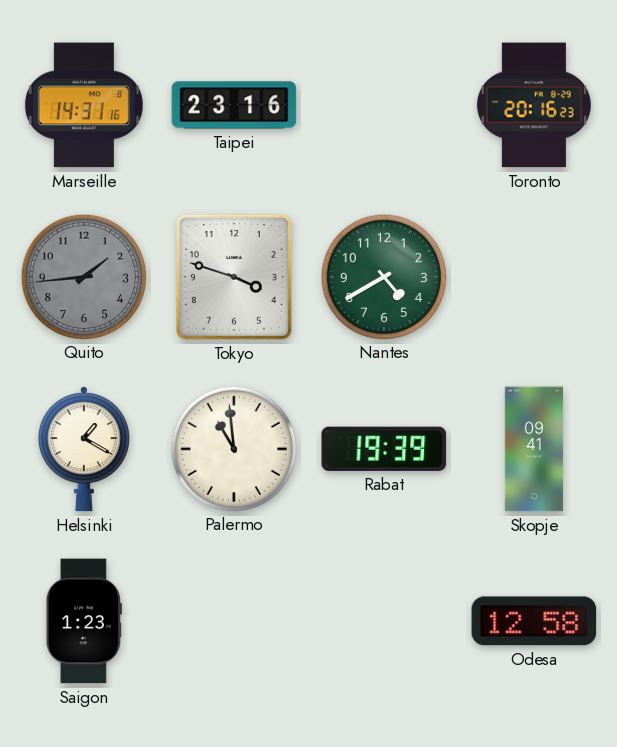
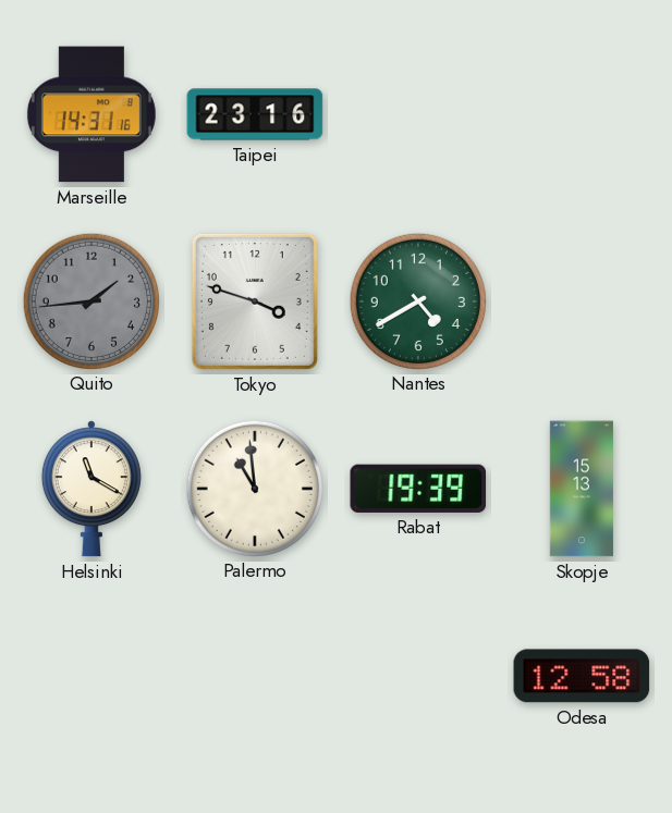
Toronto: 20:16 -> none (534, 105)
Helsinki: 1:20 -> 11:20 (91, 489)
Skopje: 09:41 -> 15:13 (582, 489)
Saigon: 1:23 -> none (84, 621)
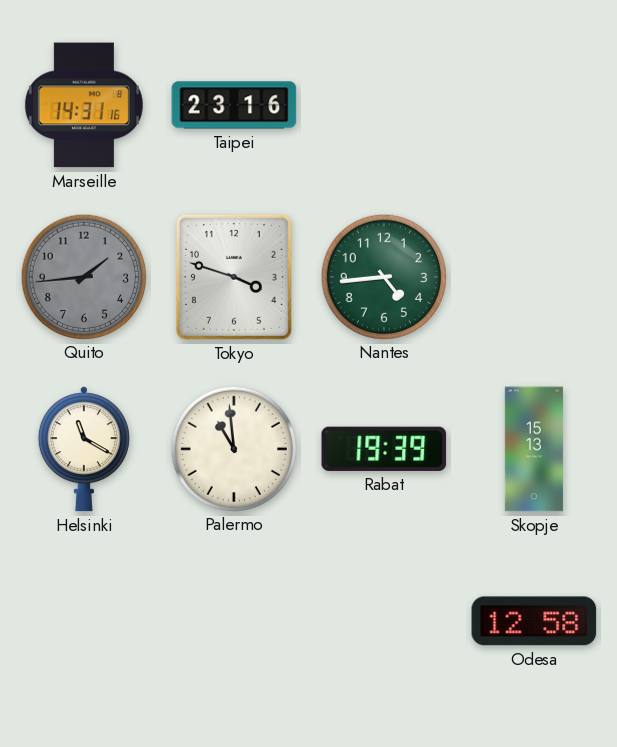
Nantes: 4:40 -> 4:44 (383, 276)
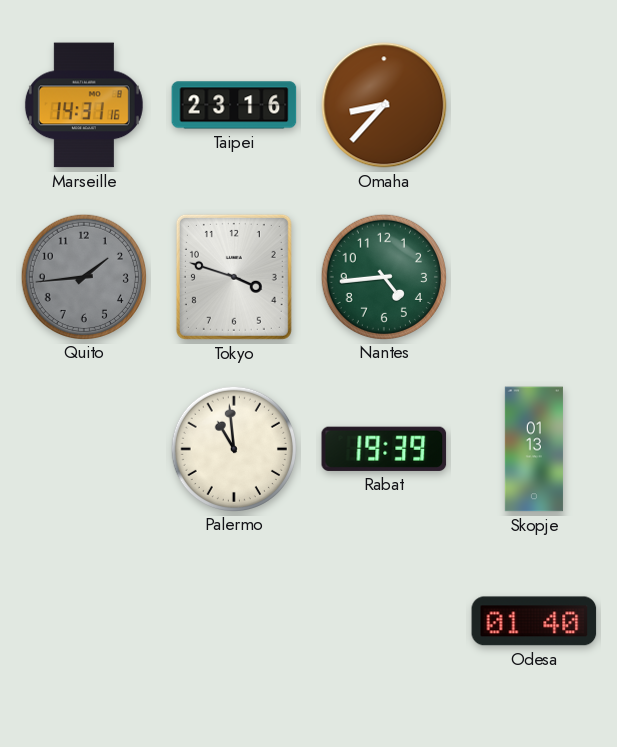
Omaha: none -> 8:37 (384, 105)
Helsinki: 11:20 -> none (84, 449)
Skopje: 15:13 -> 01:13 (534, 449)
Odesa: 12:58 -> 01:40 (534, 621)
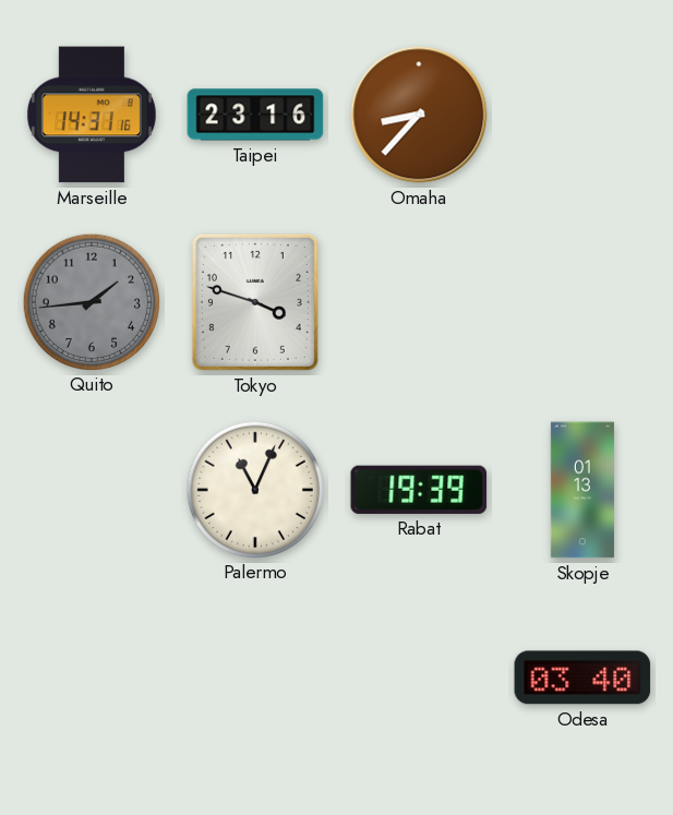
Nantes: 4:44 -> none (383, 276)
Palermo: 10:59 -> 11:04 (254, 489)
Odesa: 01:40 -> 03:40 (582, 678)
